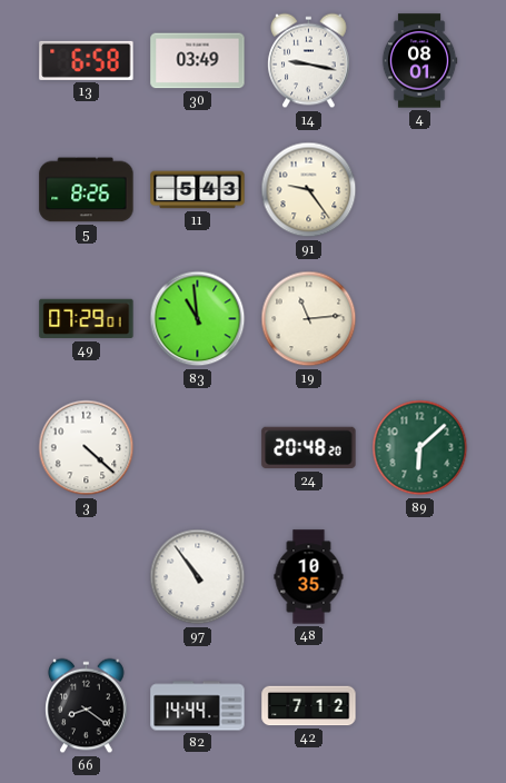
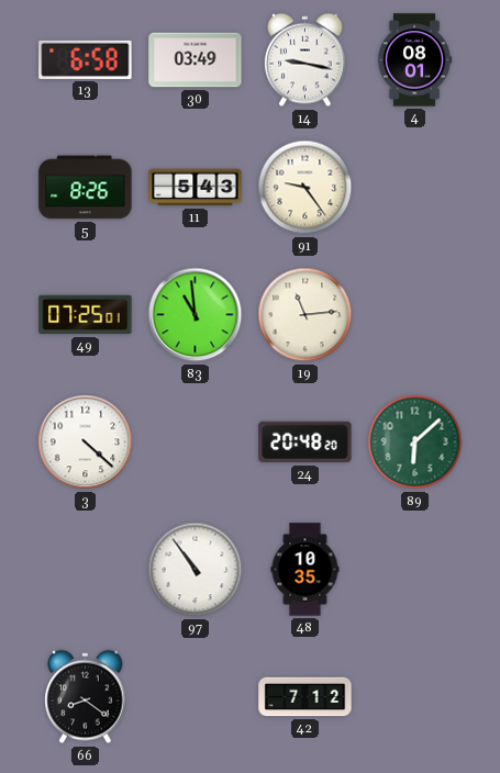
49: 07:29 -> 07:25 (86, 315)
82: 14:44 -> none (198, 706)
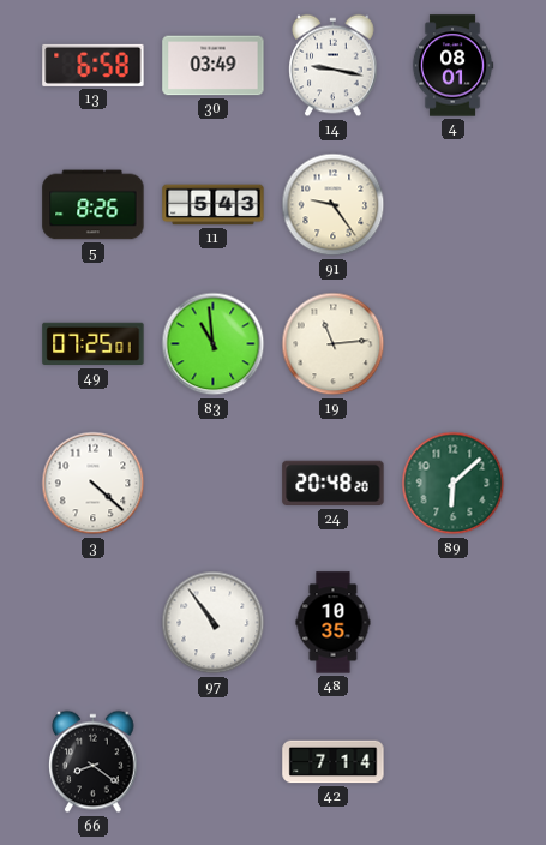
42: 7:12 -> 7:14 (334, 762)
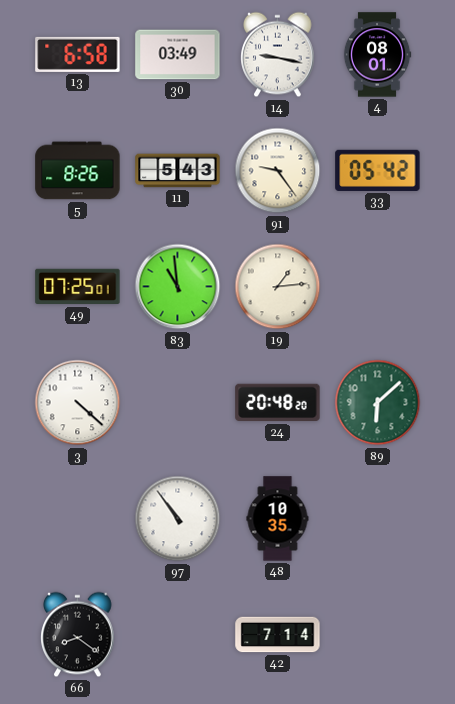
33: none -> 05:42 (378, 170)
19: 11:14 -> 1:14 (278, 287)
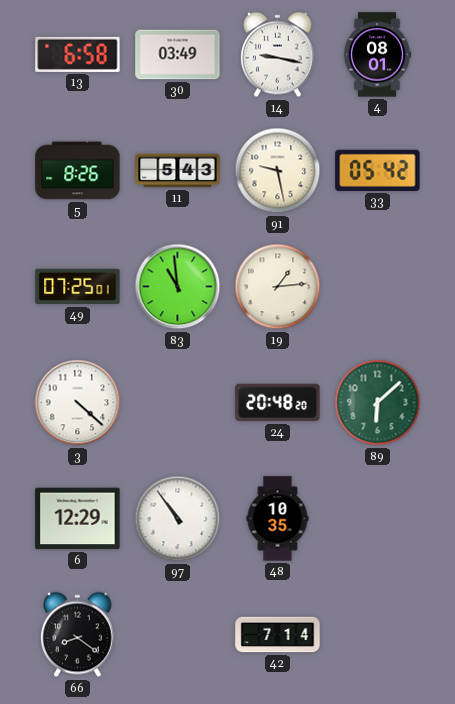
91: 9:24 -> 9:28 (278, 171)
6: none -> 12:29 (78, 519)
